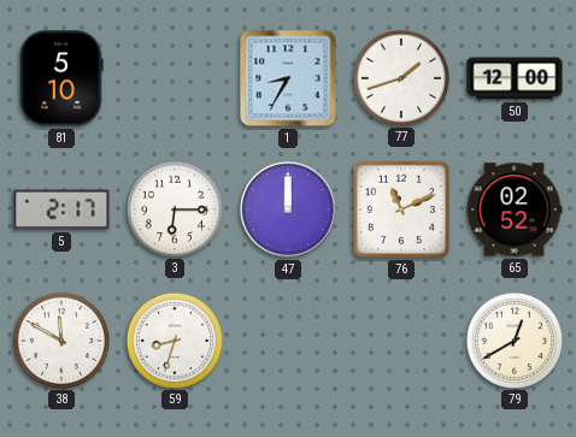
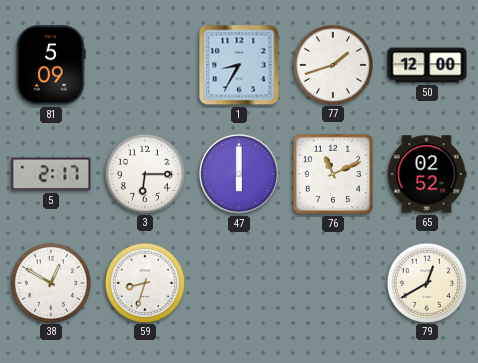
81: 5:10 -> 5:09 (51, 65)
47: 12:00 -> 6:00 (239, 174)
38: 11:50 -> 12:50 (50, 282)
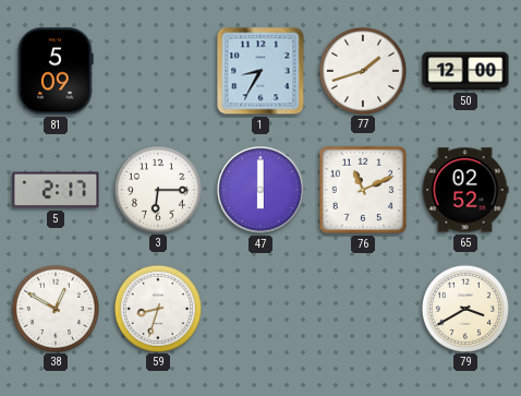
79: 12:40 -> 3:40 (464, 308)
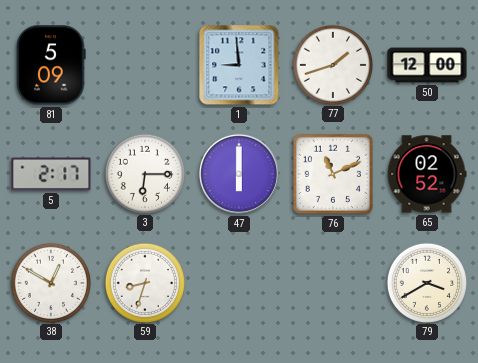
1: 8:35 -> 8:59 (239, 65)
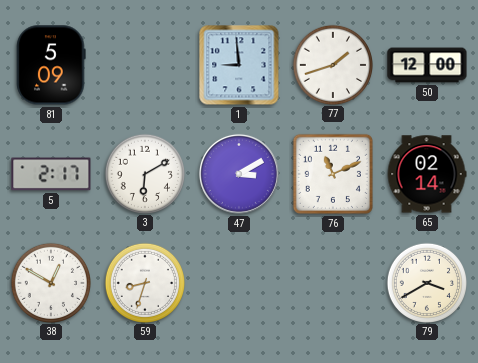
3: 6:15 -> 6:10 (144, 173)
47: 6:00 -> 3:10 (239, 174)
65: 02:52 -> 02:14 (427, 174)
